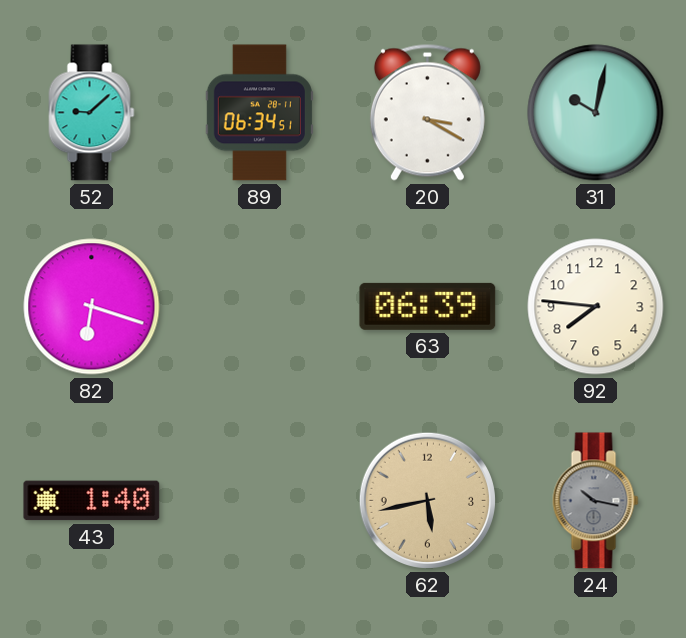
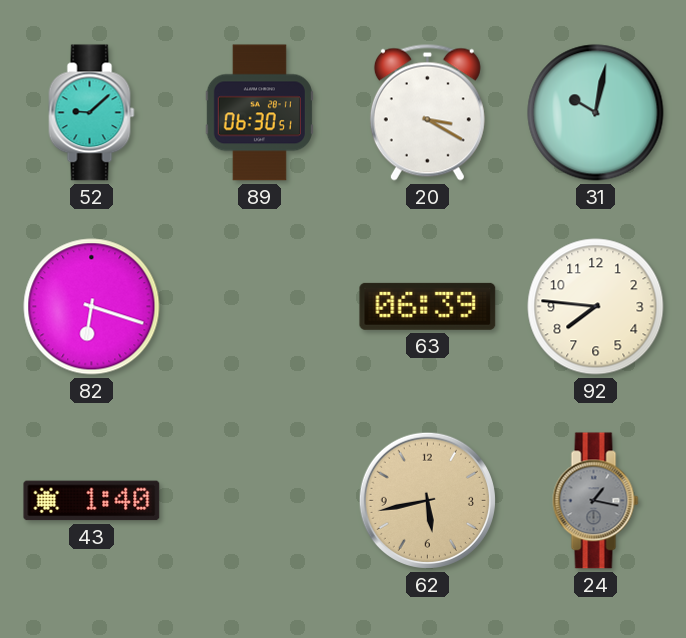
89: 06:34 -> 06:30 (259, 113)
24: 10:17 -> 1:17 (596, 501)
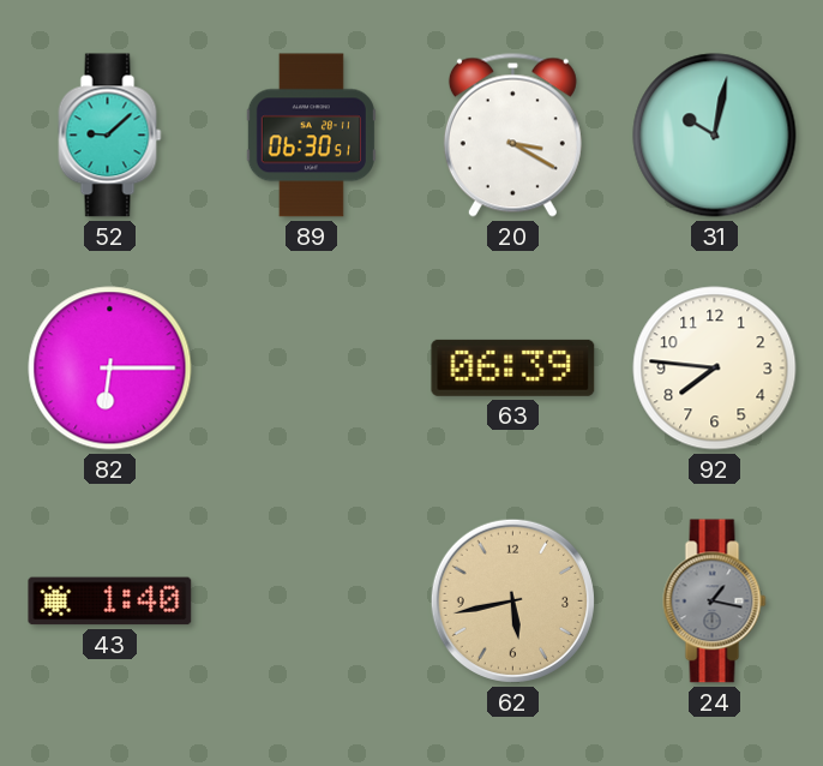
82: 6:18 -> 6:15 (110, 369)
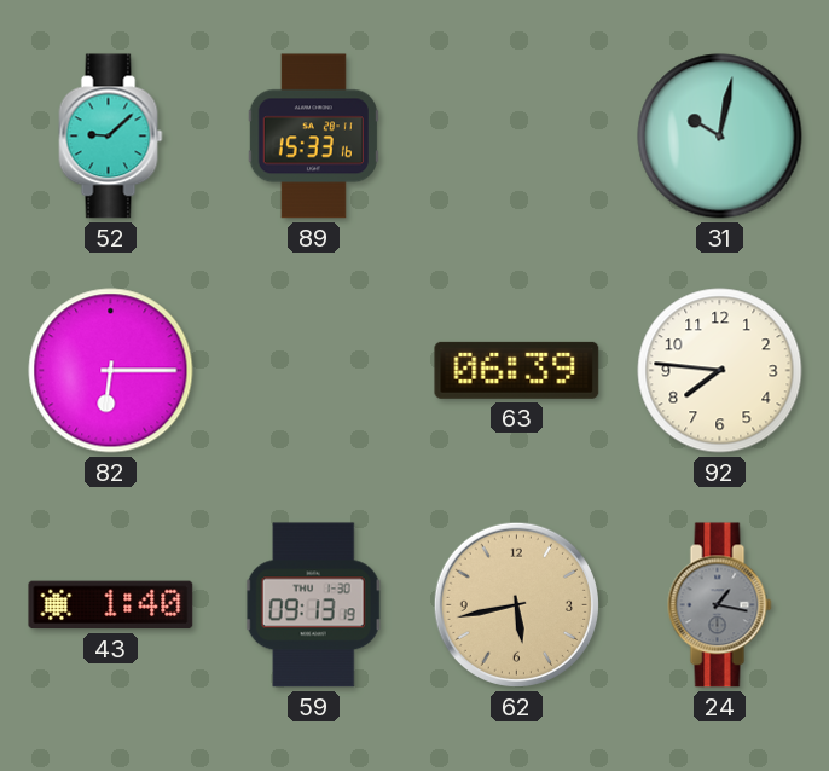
89: 06:30 -> 15:33 (313, 137)
20: 3:20 -> none (512, 134)
59: none -> 09:13 (313, 605)
